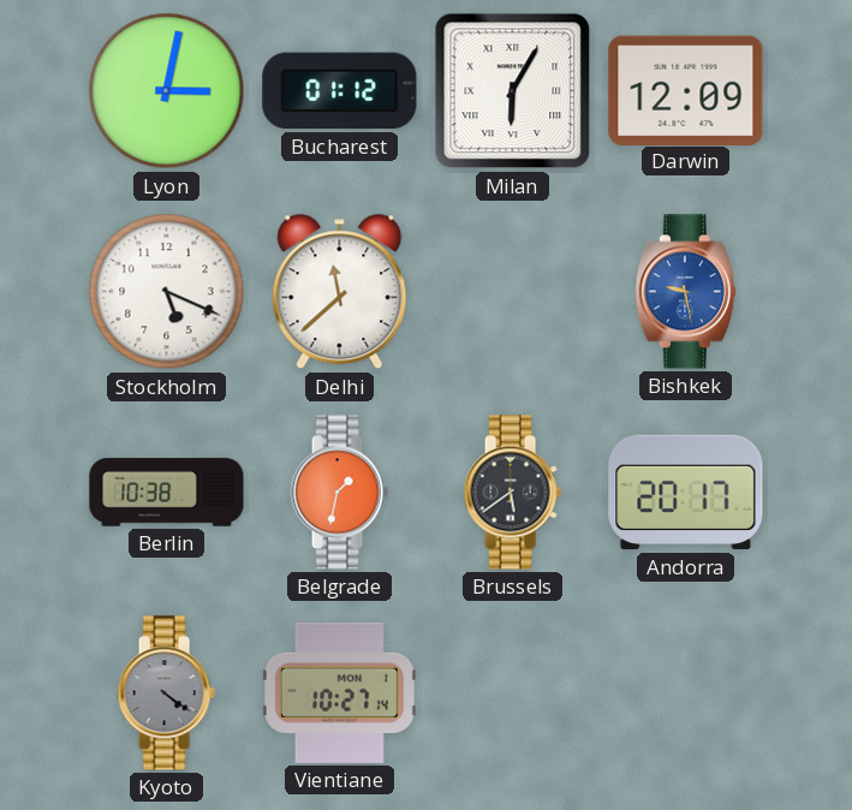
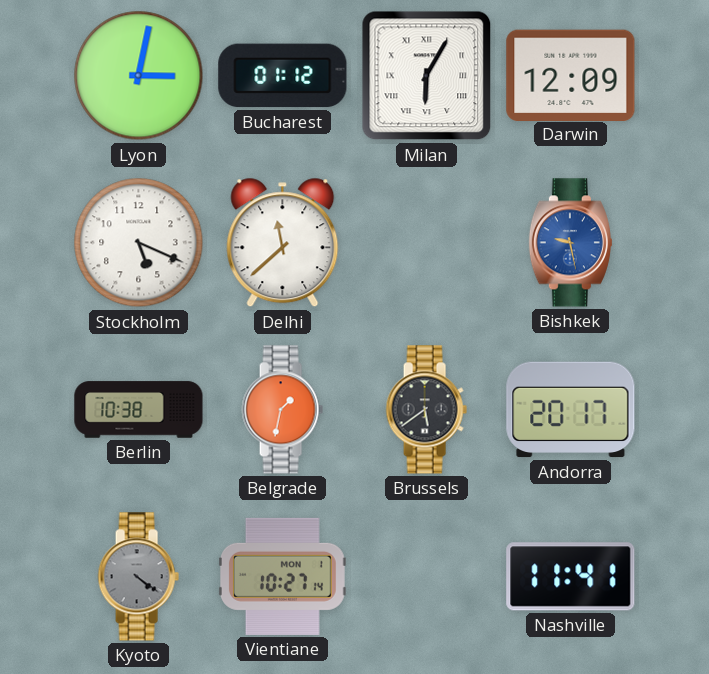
Nashville: none -> 11:41 (571, 577)
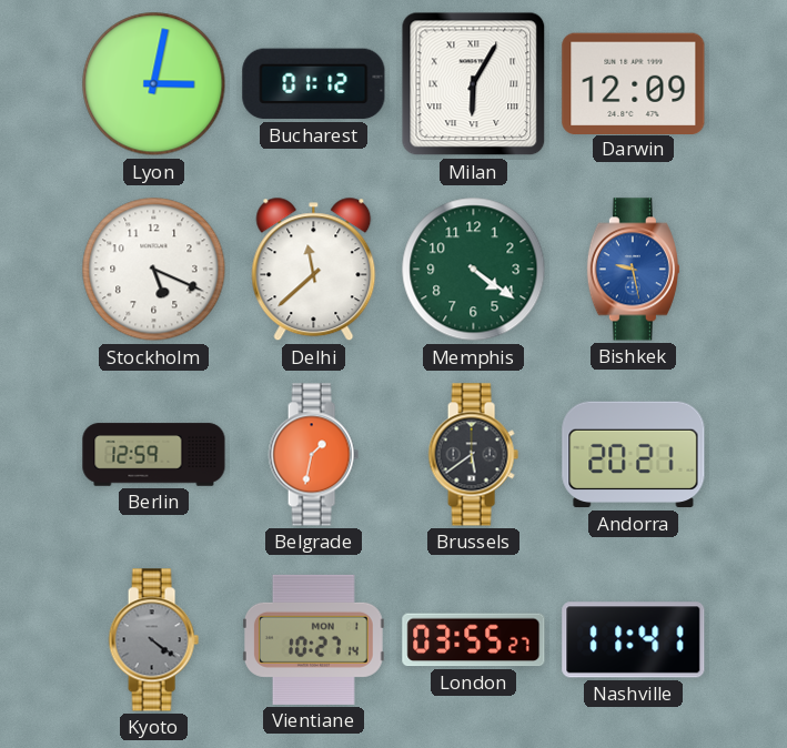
Memphis: none -> 4:21 (474, 270)
Berlin: 10:38 -> 12:59 (154, 455)
Andorra: 20:17 -> 20:21 (634, 455)
London: none -> 03:55 (474, 640)
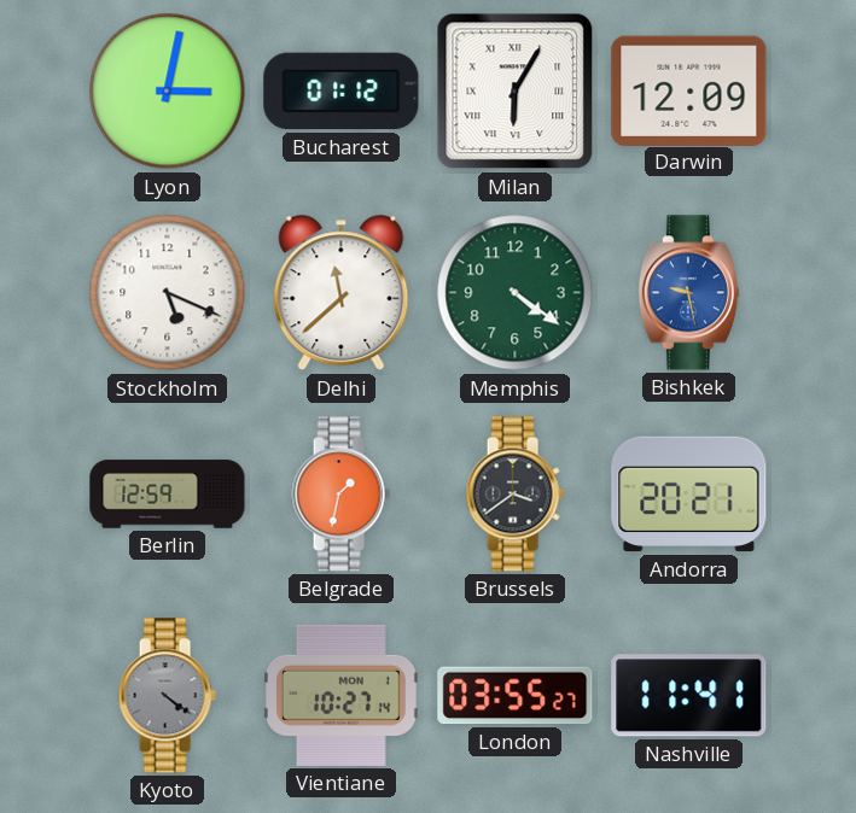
Brussels: 5:39 -> 3:39 (514, 495)
